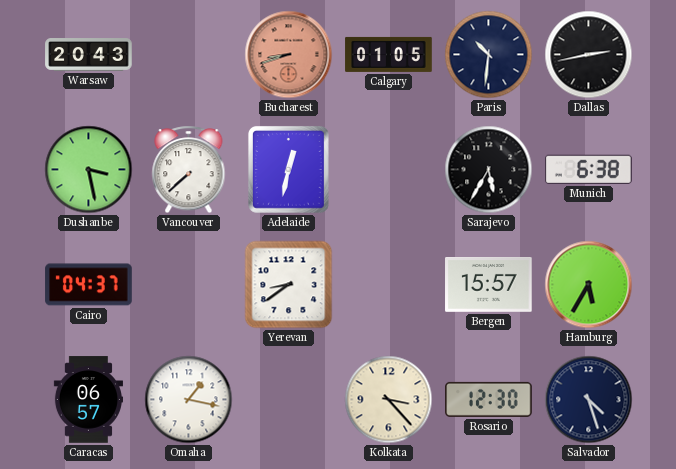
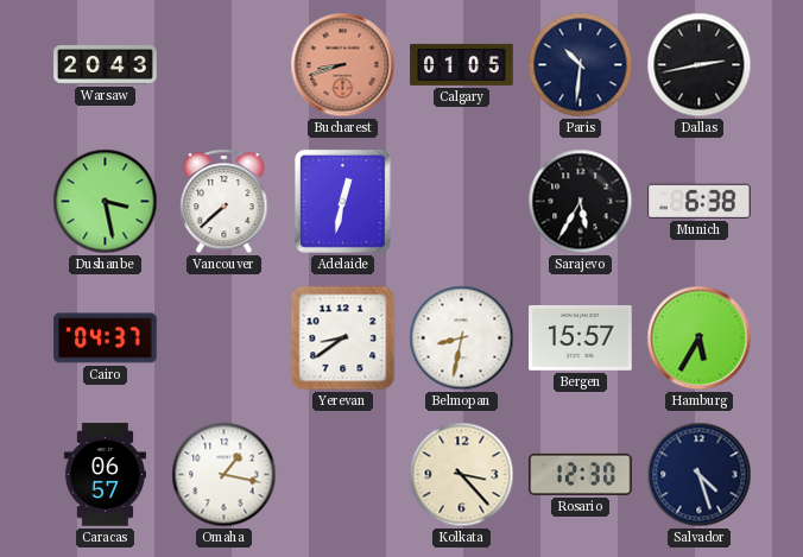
Belmopan: none -> 8:32 (462, 338)
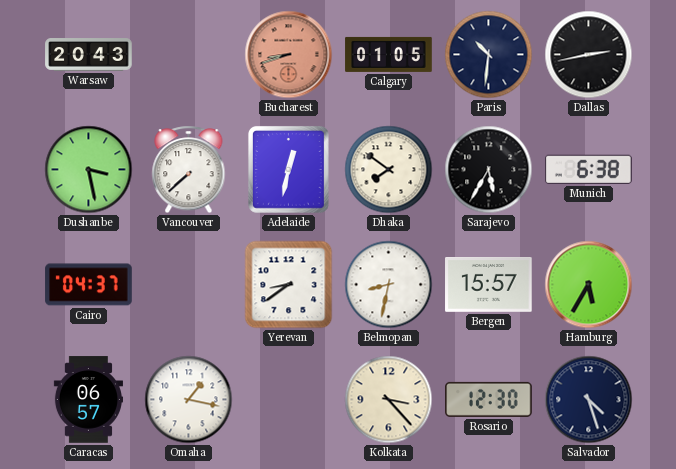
Dhaka: none -> 7:51 (389, 170)
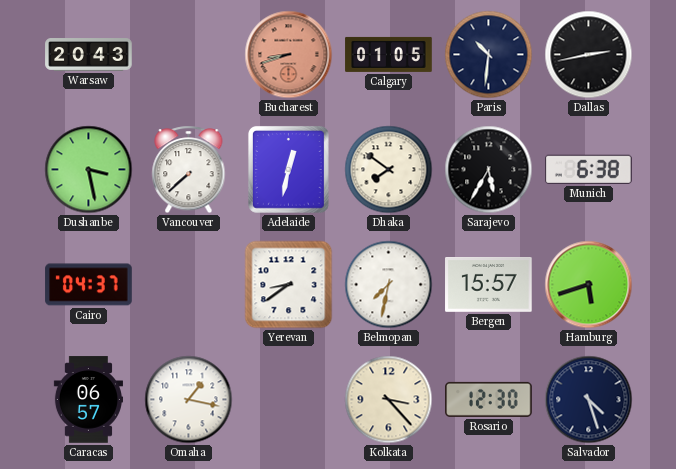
Belmopan: 8:32 -> 7:32 (389, 285)
Hamburg: 5:35 -> 5:42 (589, 285)
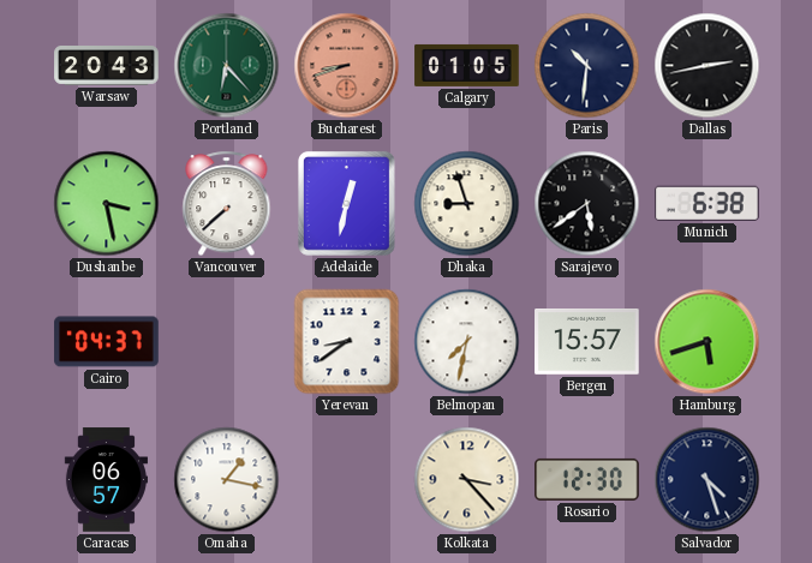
Portland: none -> 6:23 (227, 66)
Dhaka: 7:51 -> 8:57 (467, 204)
Sarajevo: 5:35 -> 5:39 (587, 204)
